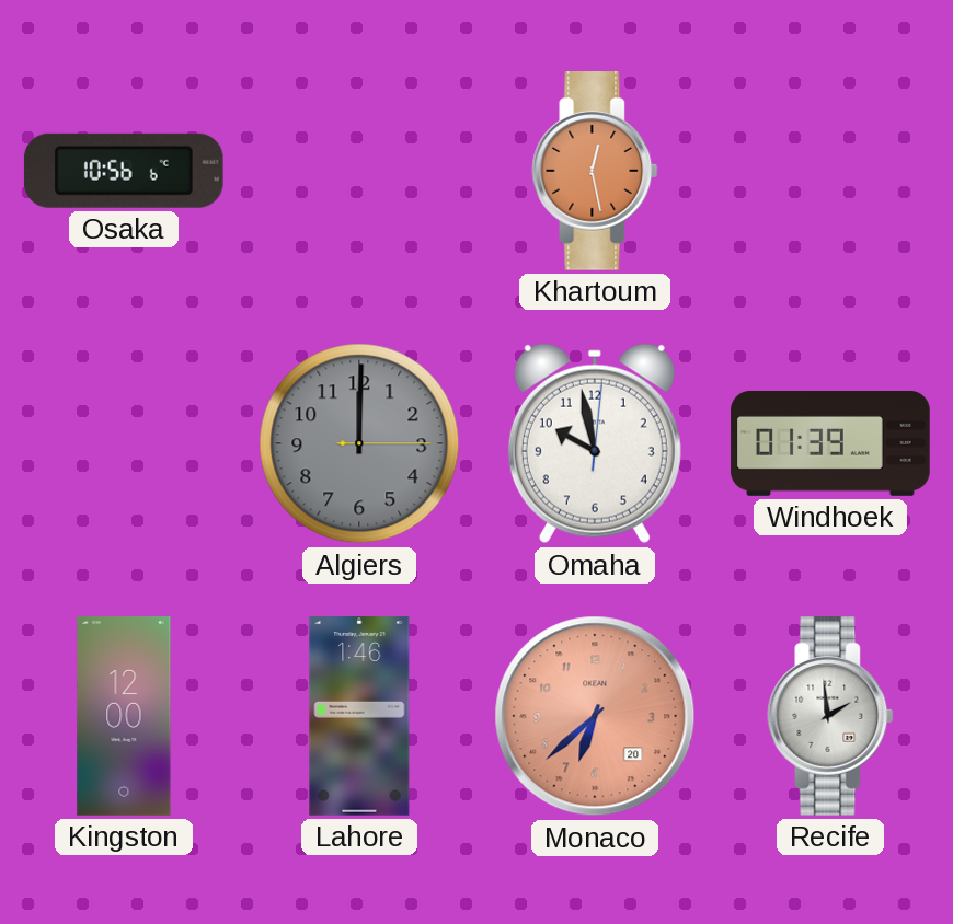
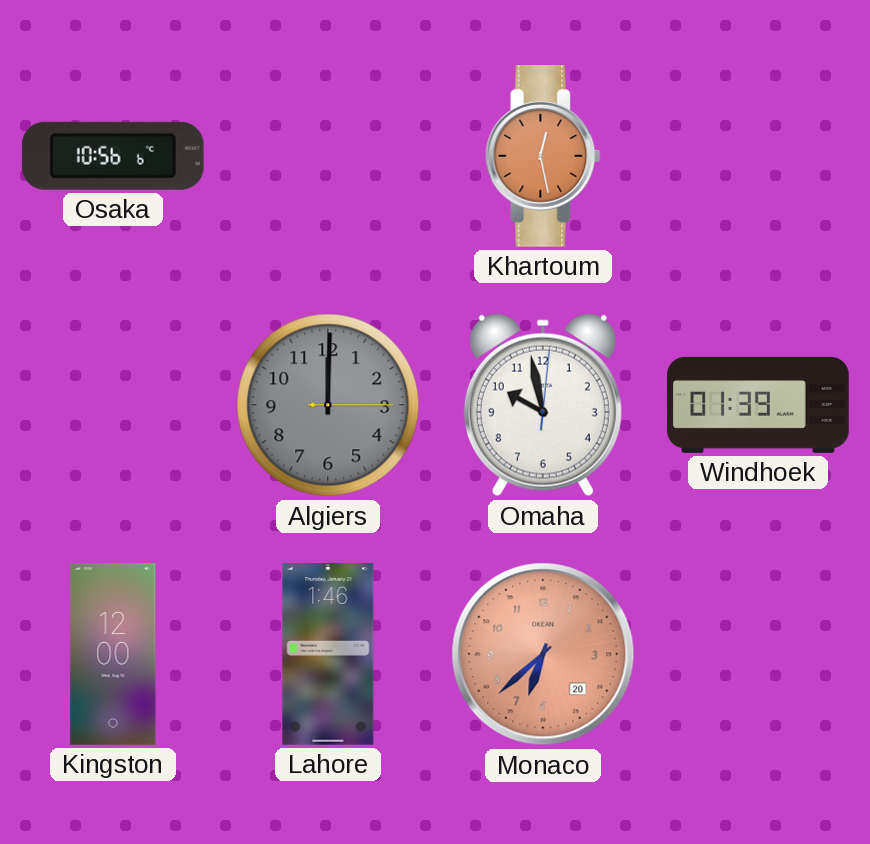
Recife: 1:59 -> none (830, 717)
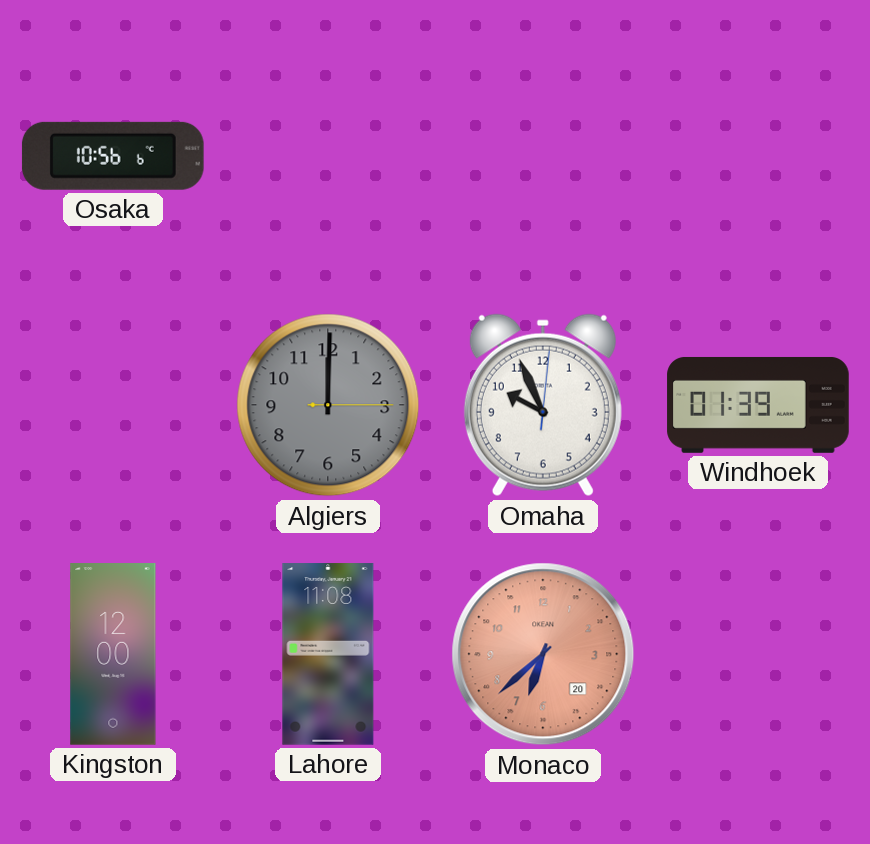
Khartoum: 12:28 -> none (543, 157)
Omaha: 9:58 -> 9:56 (543, 405)
Lahore: 1:46 -> 11:08 (328, 654)
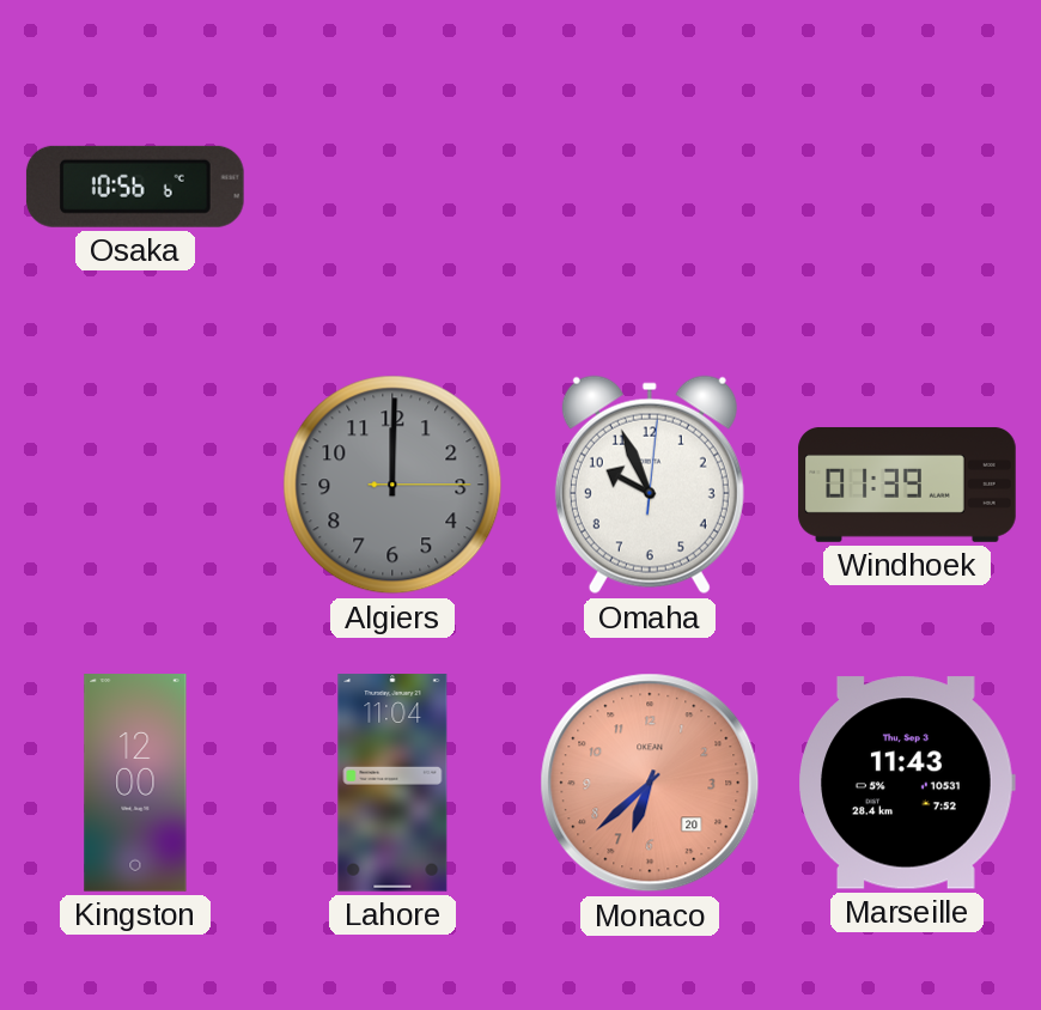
Lahore: 11:08 -> 11:04 (392, 783)
Marseille: none -> 11:43 (907, 783)
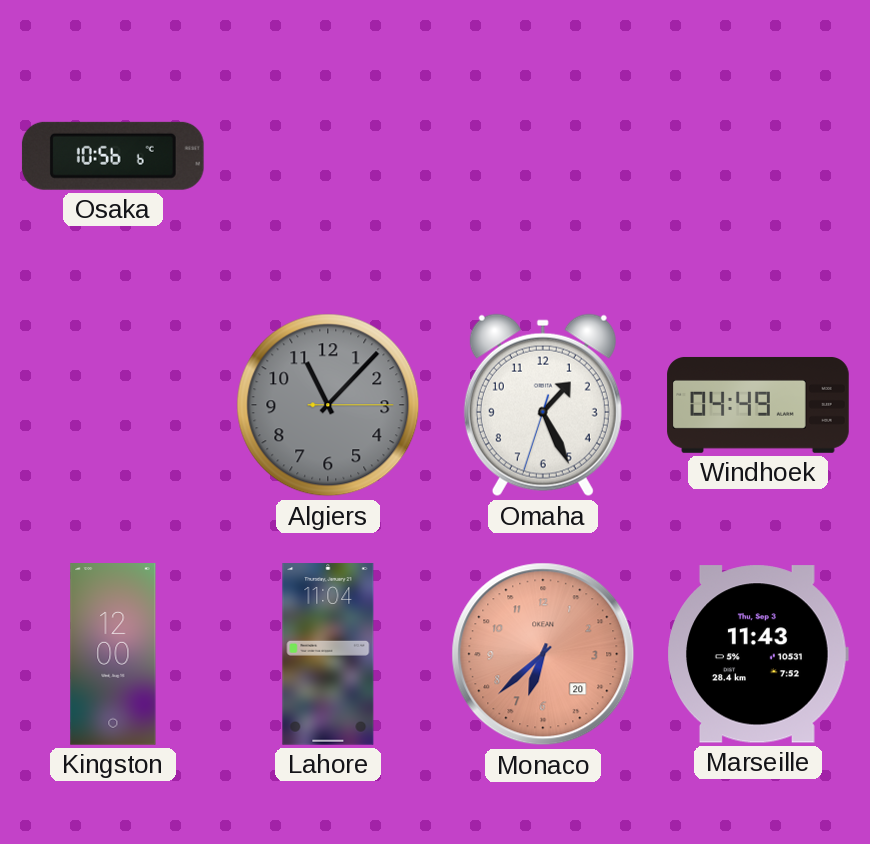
Algiers: 12:00 -> 11:07 (328, 405)
Omaha: 9:56 -> 1:25 (543, 405)
Windhoek: 01:39 -> 04:49 (758, 405)
